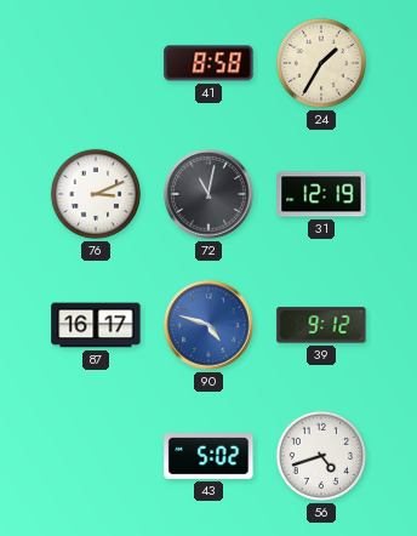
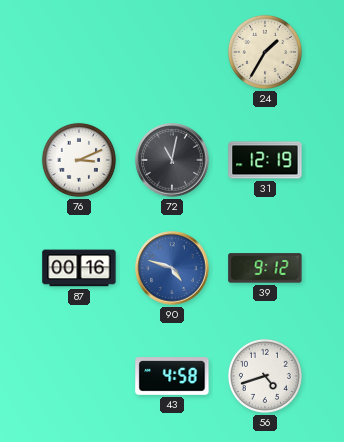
41: 8:58 -> none (208, 63)
87: 16:17 -> 00:16 (79, 268)
43: 5:02 -> 4:58 (172, 377)
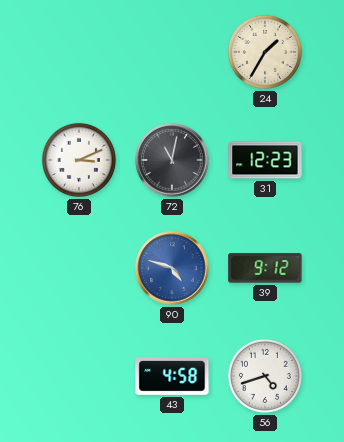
31: 12:19 -> 12:23 (265, 160)
87: 00:16 -> none (79, 268)
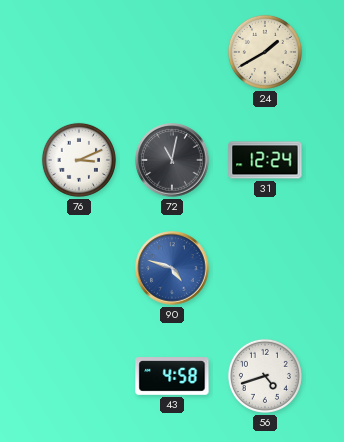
24: 1:35 -> 1:40 (265, 52)
31: 12:23 -> 12:24 (265, 160)
39: 9:12 -> none (265, 268)
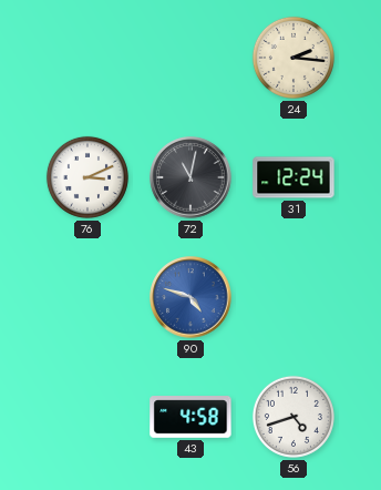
24: 1:40 -> 2:16 (294, 58)
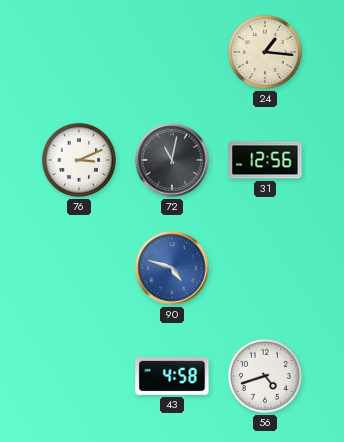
24: 2:16 -> 1:16 (265, 52)
31: 12:24 -> 12:56 (265, 160)
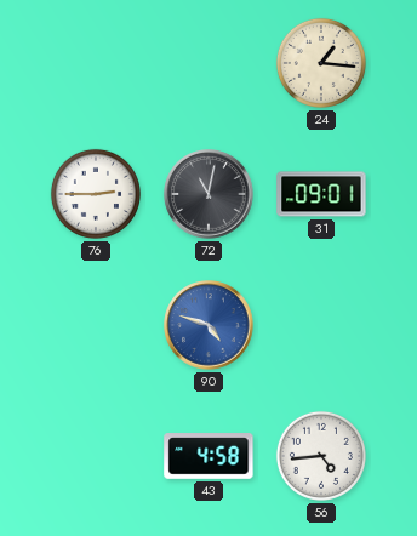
76: 3:11 -> 2:45 (96, 194)
31: 12:56 -> 09:01 (321, 194)
56: 4:42 -> 4:44 (321, 456)
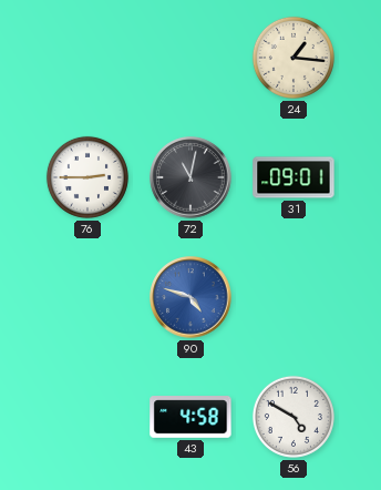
56: 4:44 -> 4:50 (294, 417)
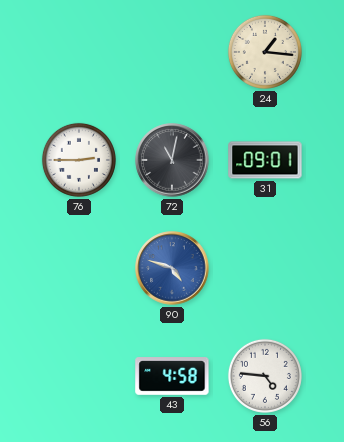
56: 4:50 -> 4:46 (265, 376)
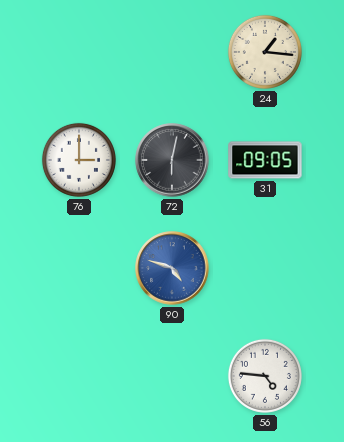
76: 2:45 -> 3:00 (79, 160)
72: 11:02 -> 6:02 (172, 160)
31: 09:01 -> 09:05 (265, 160)
43: 4:58 -> none (172, 377)
